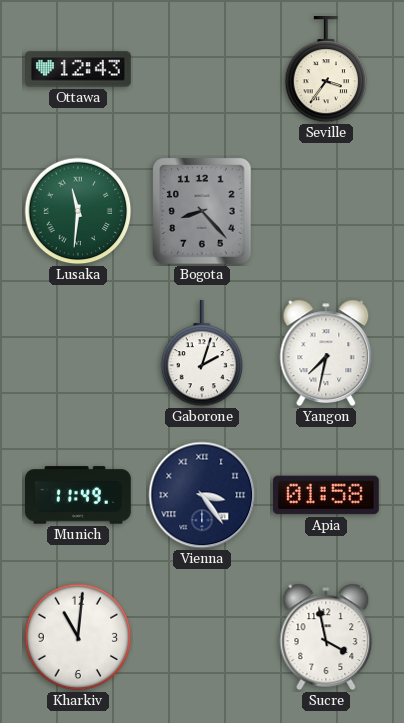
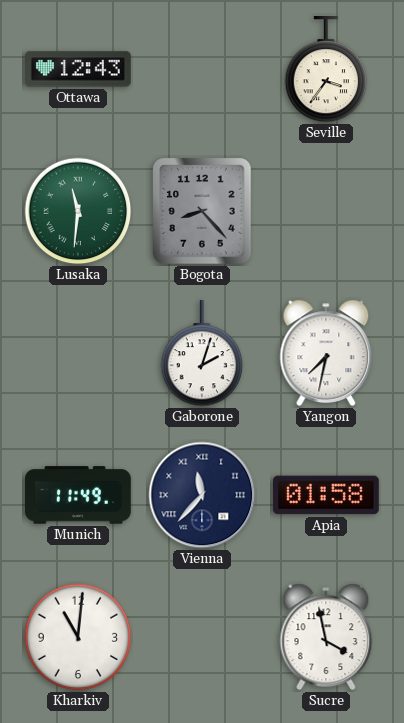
Vienna: 3:24 -> 11:37 (202, 495)
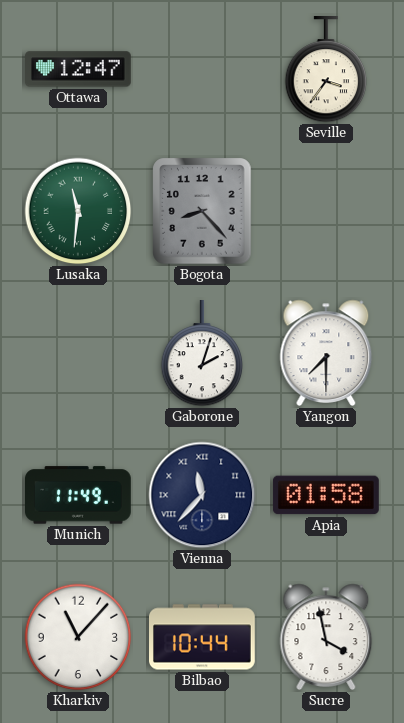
Ottawa: 12:43 -> 12:47 (79, 69)
Yangon: 7:32 -> 7:30 (326, 353)
Kharkiv: 11:01 -> 11:07 (78, 637)
Bilbao: none -> 10:44 (203, 637)
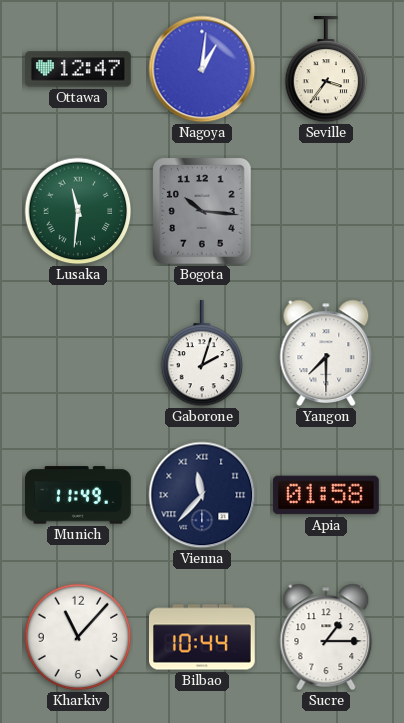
Nagoya: none -> 1:01 (202, 69)
Bogota: 8:23 -> 10:16 (202, 211)
Sucre: 3:58 -> 1:15 (326, 637)
